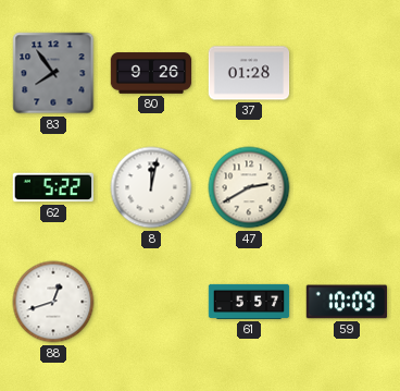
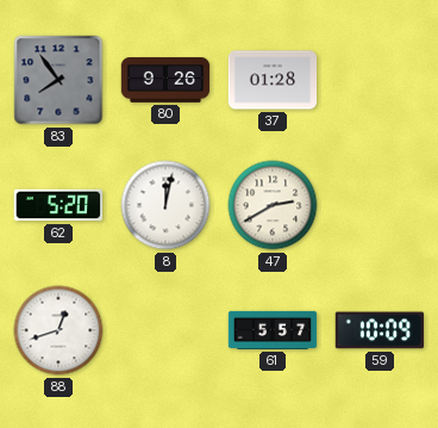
62: 5:22 -> 5:20 (57, 205)
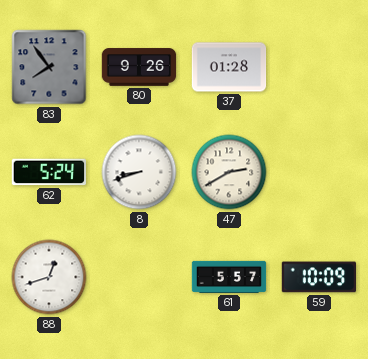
62: 5:20 -> 5:24 (48, 172)
8: 12:02 -> 8:42 (139, 172)
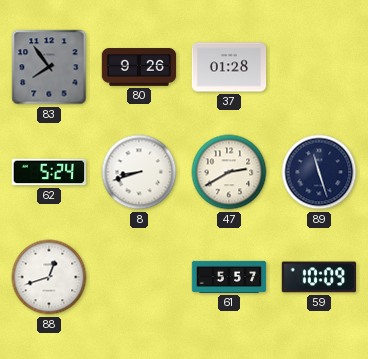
89: none -> 11:27 (319, 172)
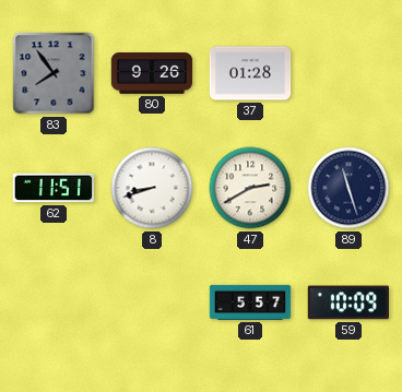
62: 5:24 -> 11:51 (52, 188)
88: 12:42 -> none (49, 277)
